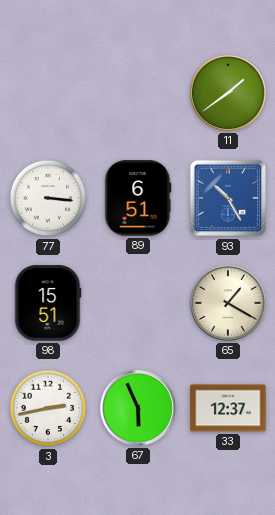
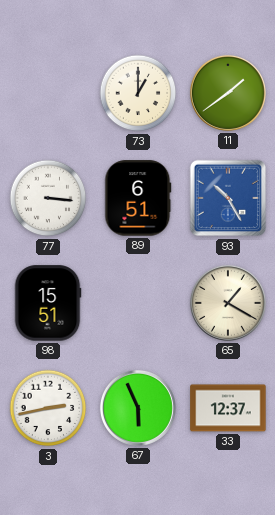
73: none -> 1:00 (138, 93)
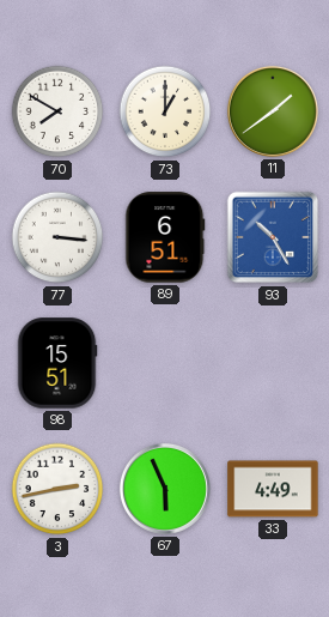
70: none -> 7:50 (57, 111)
65: 1:20 -> none (228, 303)
33: 12:37 -> 4:49 (273, 489)
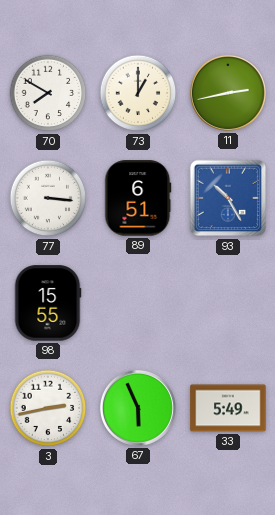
11: 1:39 -> 2:43 (228, 93)
98: 15:51 -> 15:55 (48, 303)
33: 4:49 -> 5:49 (228, 408)
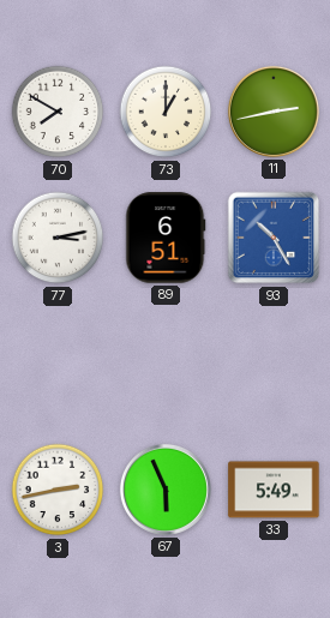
77: 3:16 -> 3:13 (58, 238)
98: 15:55 -> none (48, 303)
